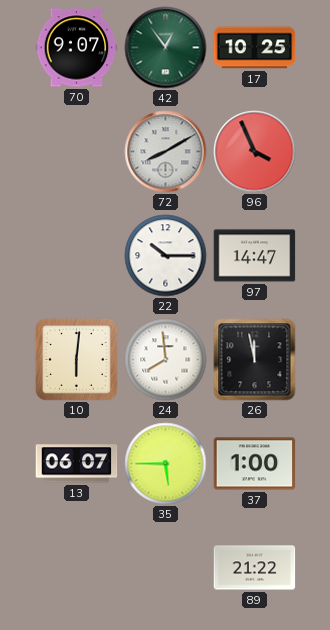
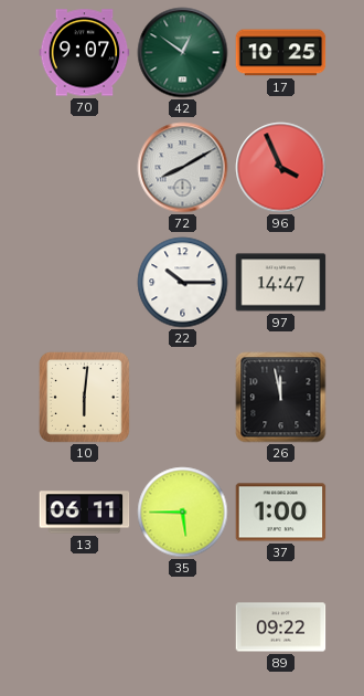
42: 12:54 -> 12:51 (183, 53)
24: 7:59 -> none (166, 360)
13: 06:07 -> 06:11 (85, 513)
89: 21:22 -> 09:22 (281, 628)
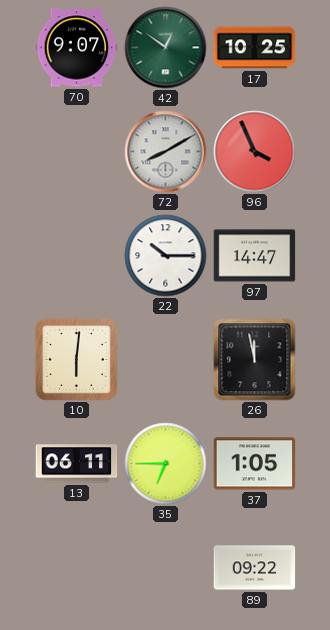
35: 5:45 -> 6:45 (166, 464)
37: 1:00 -> 1:05 (255, 464)
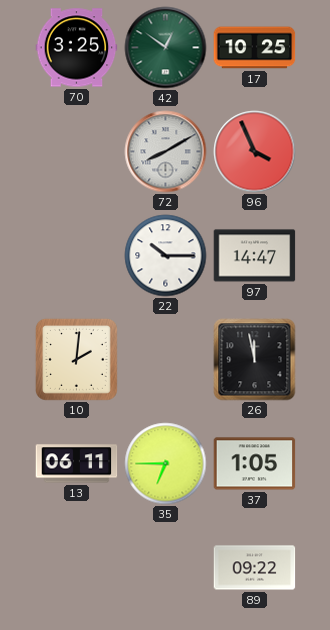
70: 9:07 -> 3:25 (77, 48)
10: 6:01 -> 2:01 (76, 359)
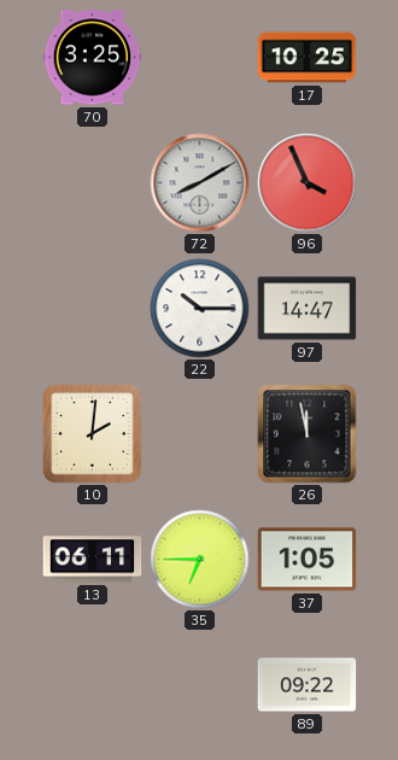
42: 12:51 -> none (166, 48)
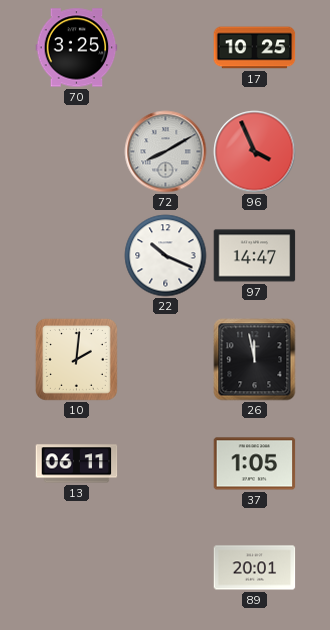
22: 10:15 -> 10:19 (166, 256)
35: 6:45 -> none (200, 560)
89: 09:22 -> 20:01 (255, 568)
